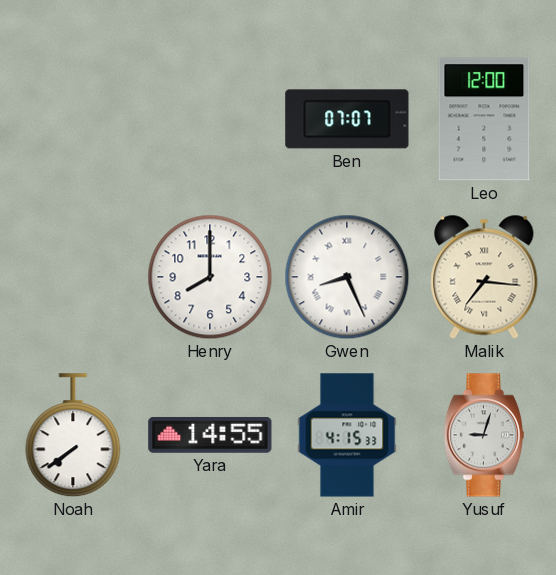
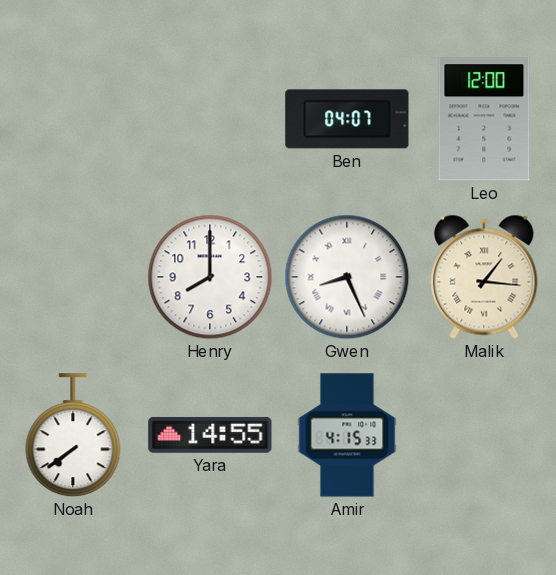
Ben: 07:07 -> 04:07 (347, 119)
Malik: 7:16 -> 1:16 (484, 277)
Yusuf: 9:03 -> none (484, 435)
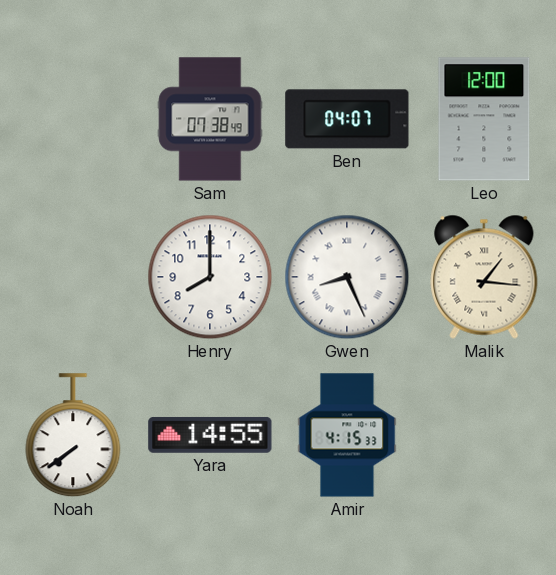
Sam: none -> 07:38 (210, 119)
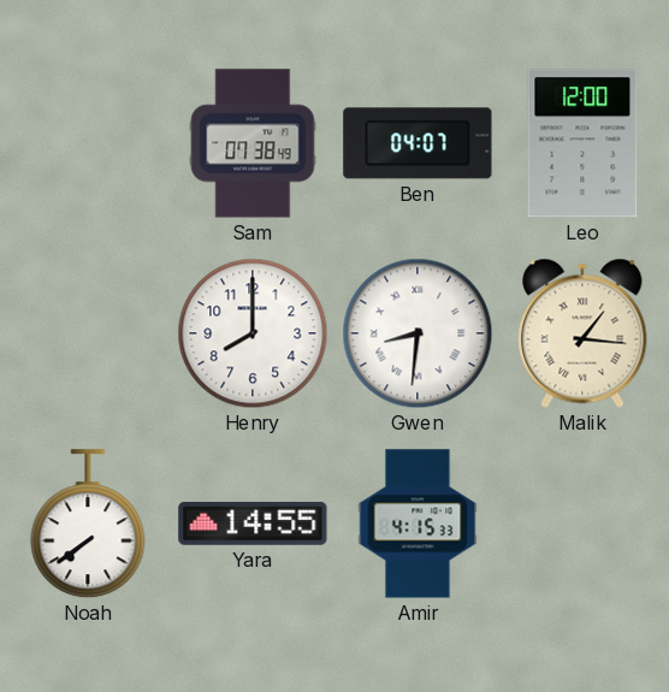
Gwen: 8:26 -> 8:31 (418, 333)
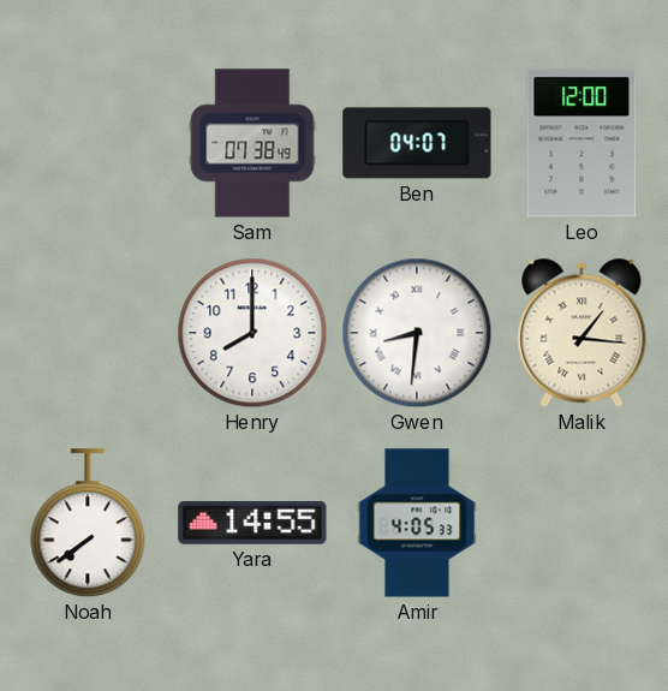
Amir: 4:15 -> 4:05 (417, 523)
